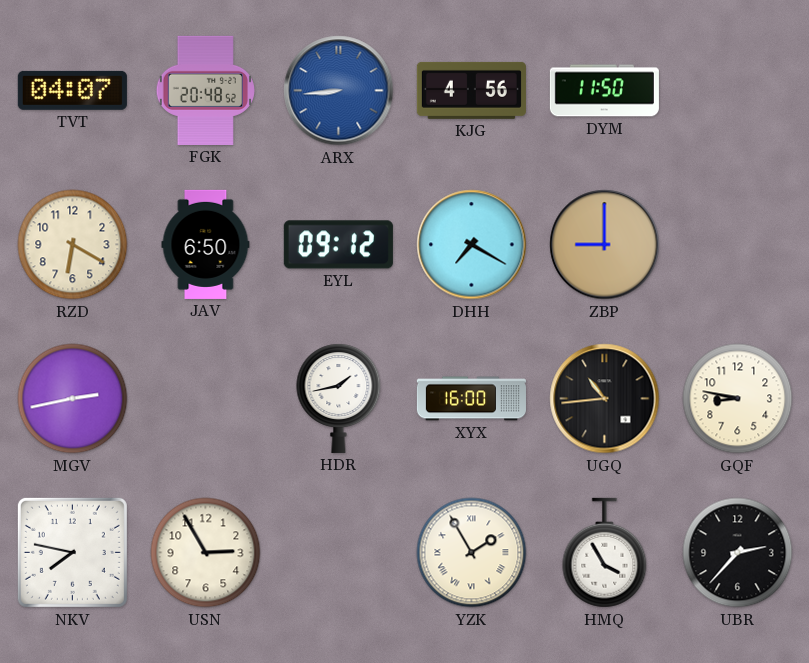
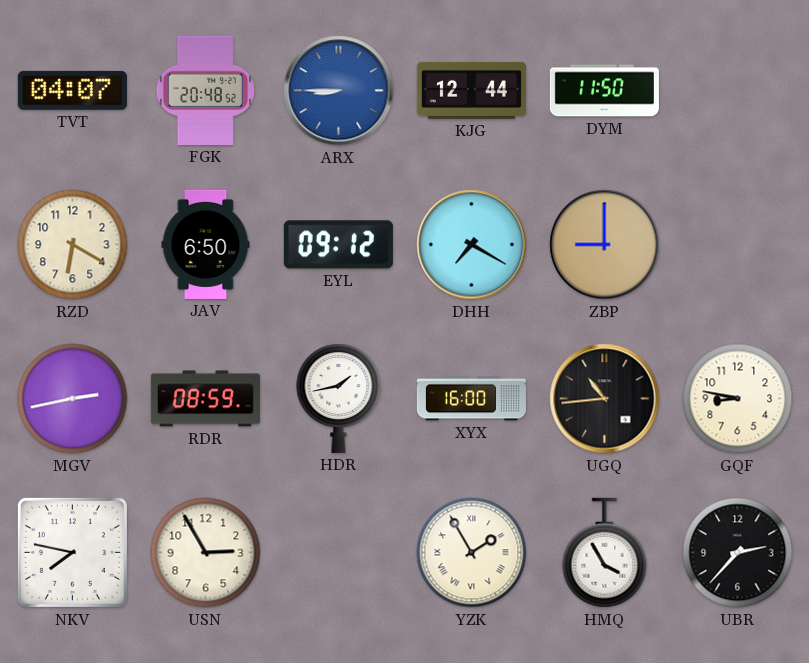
ARX: 8:44 -> 8:45 (339, 91)
KJG: 4:56 -> 12:44 (471, 90)
RDR: none -> 08:59 (205, 399)
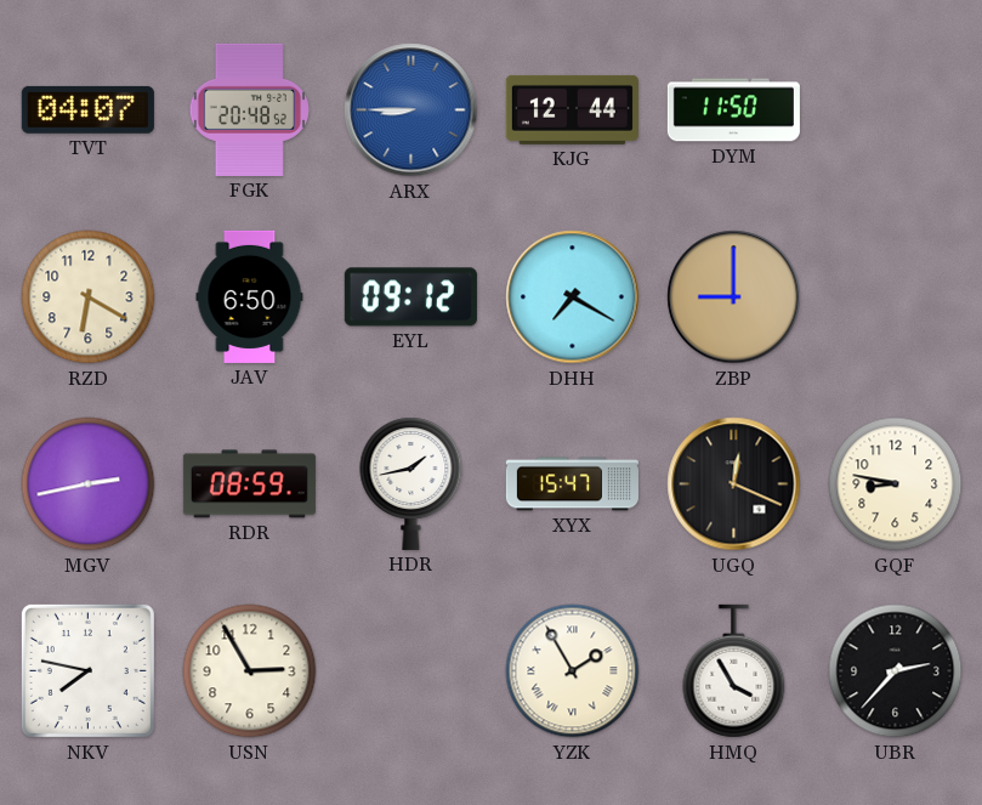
XYX: 16:00 -> 15:47 (572, 484)
UGQ: 10:44 -> 12:19 (734, 484)
